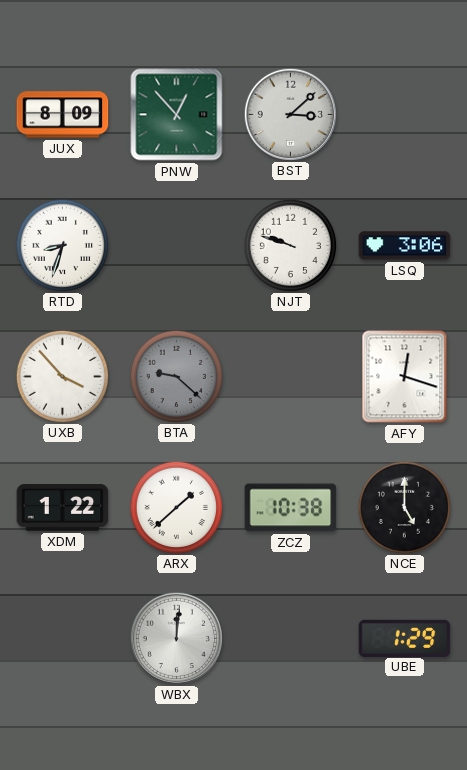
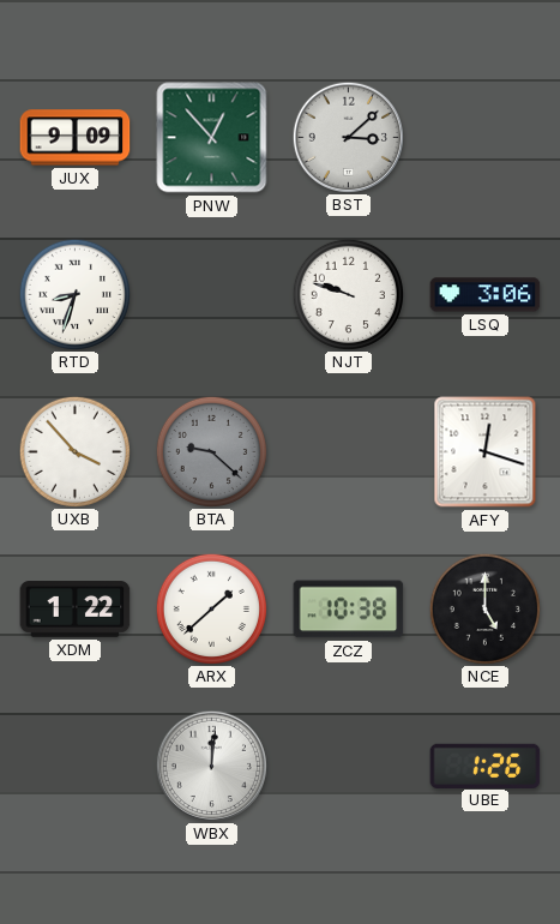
JUX: 8:09 -> 9:09 (76, 138)
UBE: 1:29 -> 1:26 (486, 766)
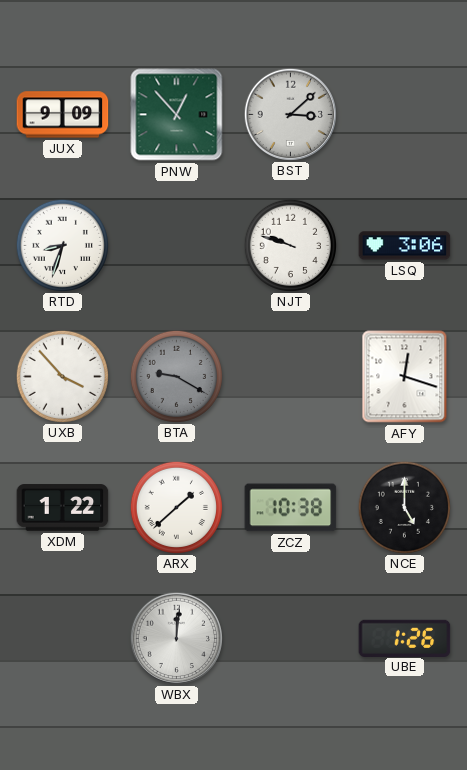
BTA: 9:22 -> 9:20 (176, 376)
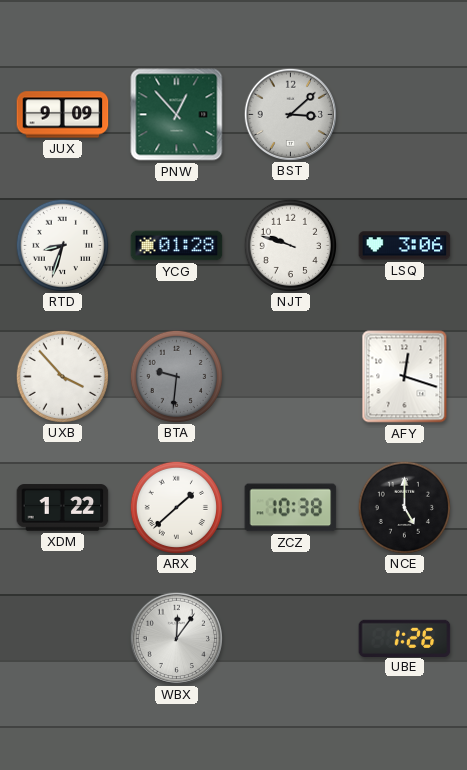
YCG: none -> 01:28 (177, 246)
BTA: 9:20 -> 9:31 (176, 376)
WBX: 12:01 -> 12:06 (176, 638)
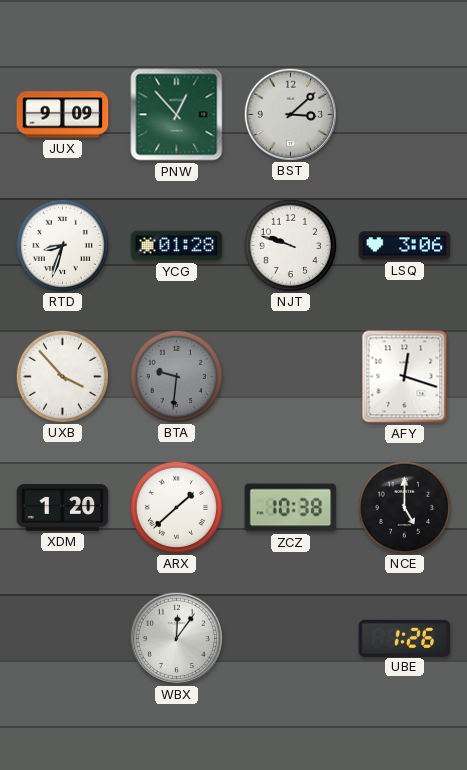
XDM: 1:22 -> 1:20 (63, 508)
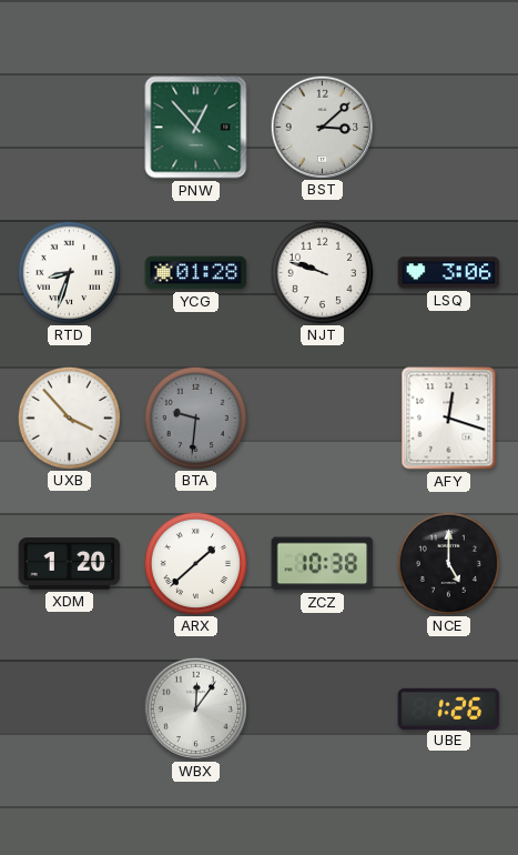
JUX: 9:09 -> none (63, 115)
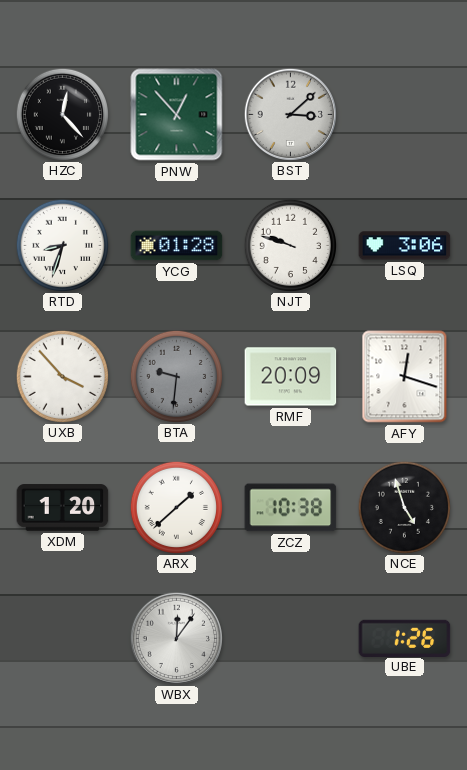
HZC: none -> 12:23 (62, 114)
RMF: none -> 20:09 (291, 377)
NCE: 5:00 -> 4:57 (404, 507)
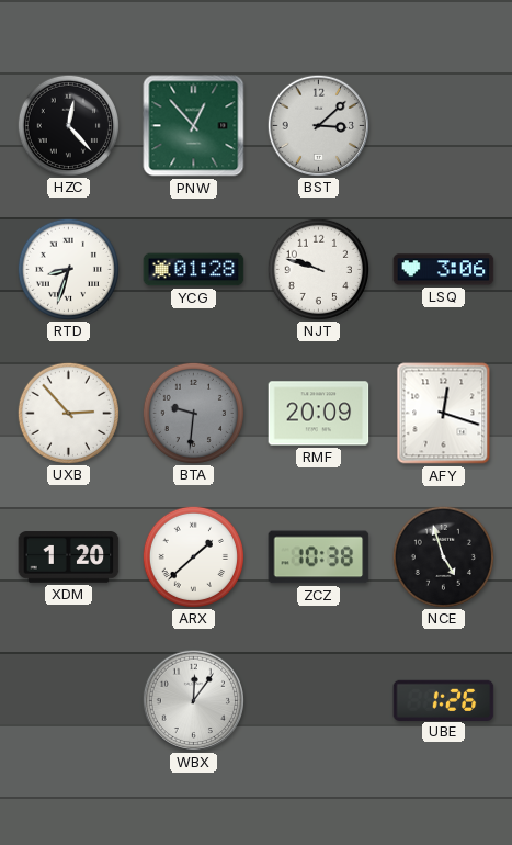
UXB: 3:53 -> 2:53 (68, 413)
